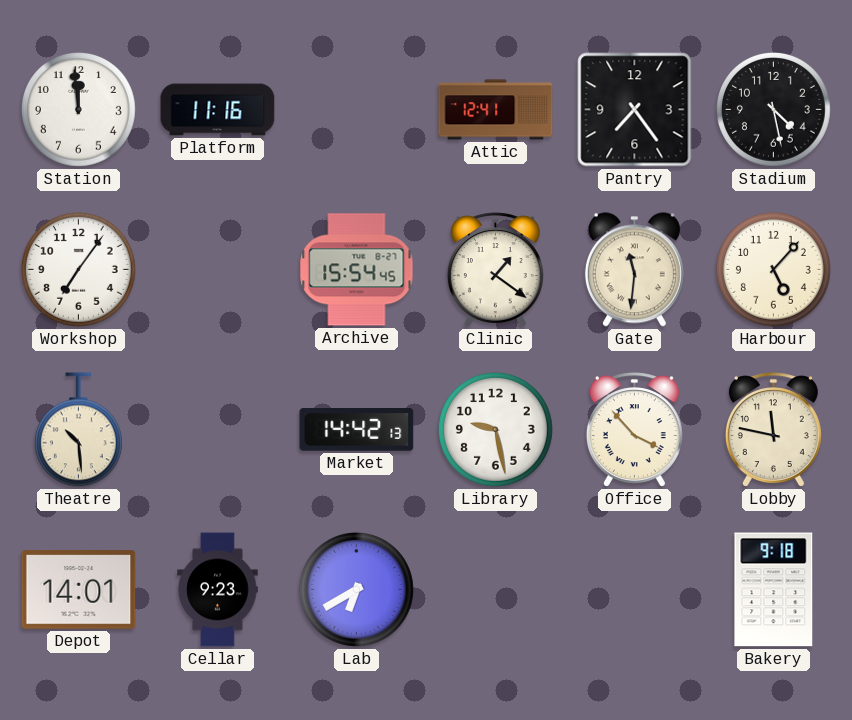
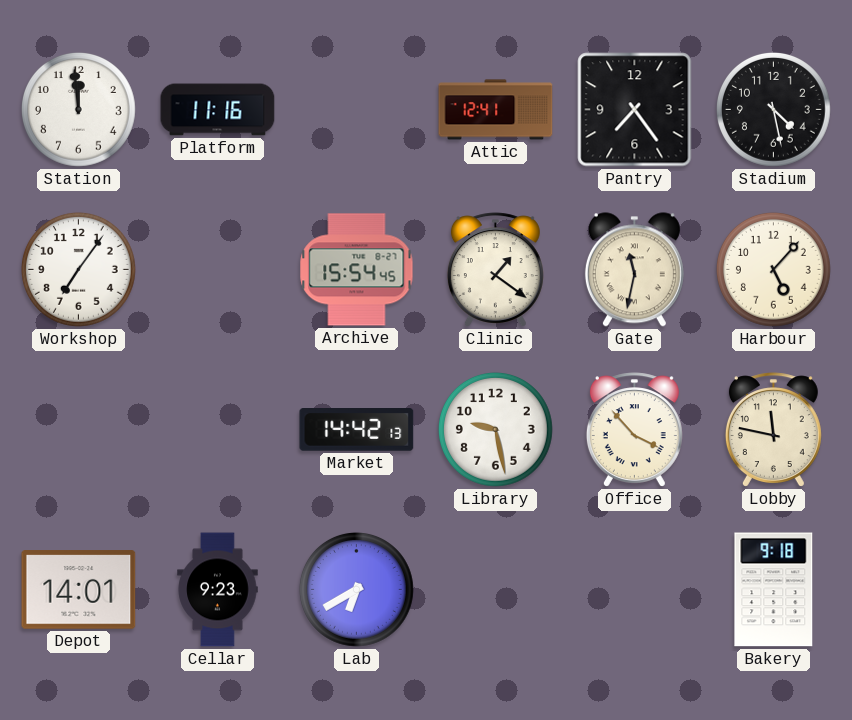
Gate: 11:31 -> 11:32 (634, 270)
Theatre: 10:29 -> none (78, 430)
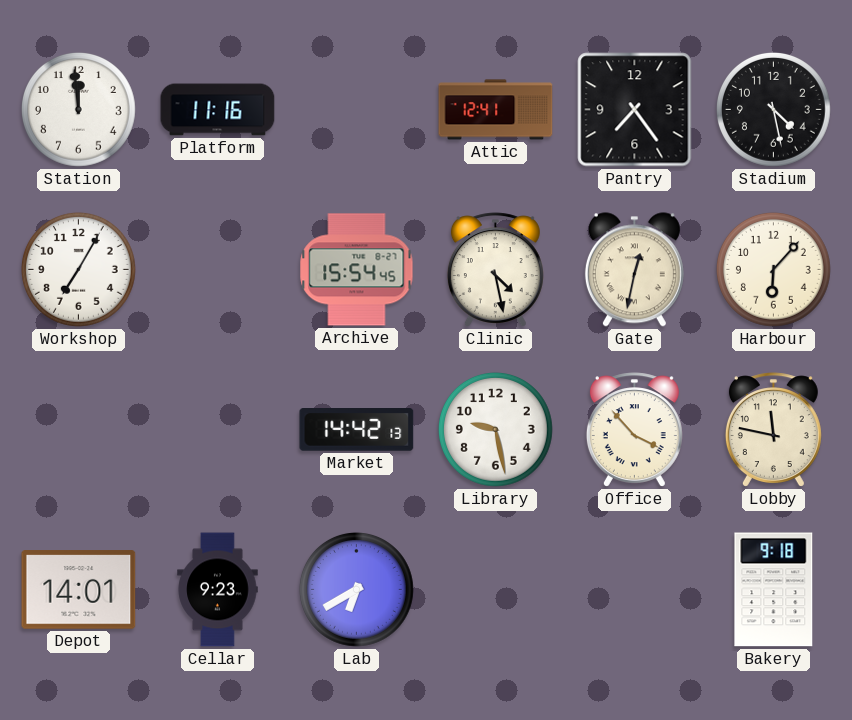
Workshop: 7:06 -> 7:05 (78, 269)
Clinic: 1:21 -> 4:28 (495, 270)
Gate: 11:32 -> 12:32 (634, 270)
Harbour: 5:07 -> 6:07 (773, 269)
